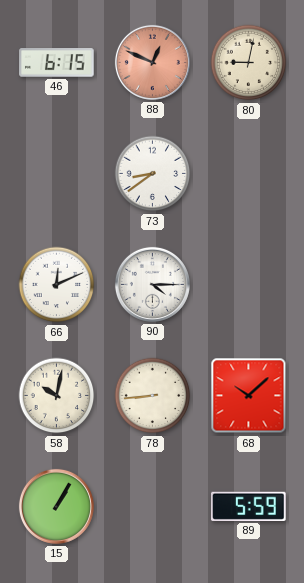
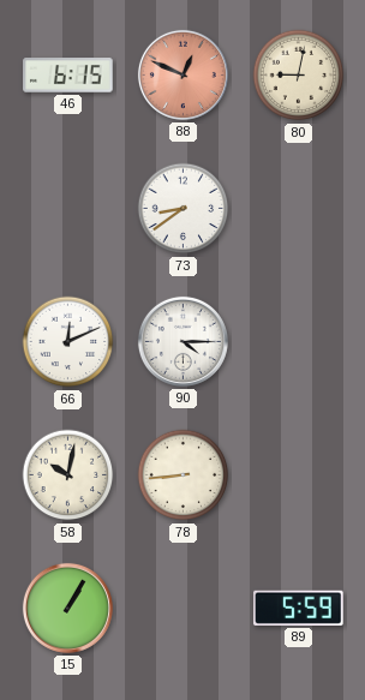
68: 10:08 -> none (249, 396)
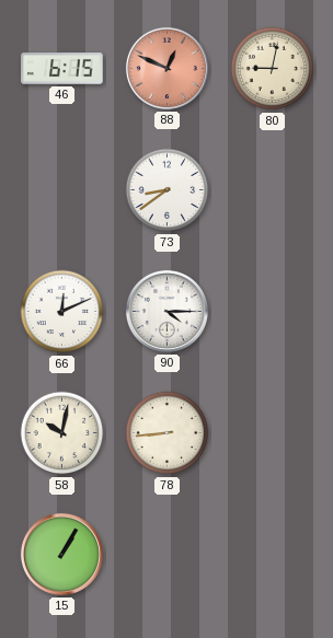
89: 5:59 -> none (299, 608)
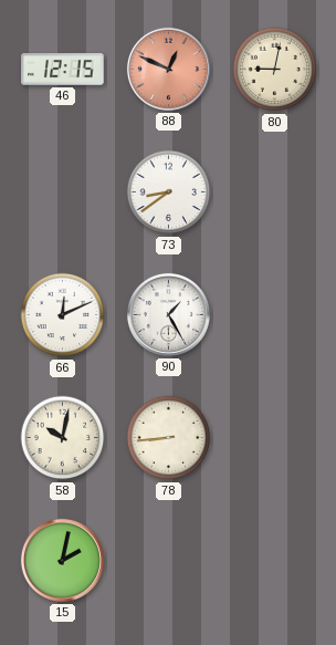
46: 6:15 -> 12:15 (63, 70)
90: 4:15 -> 1:25 (168, 314)
15: 1:05 -> 2:02 (62, 560)
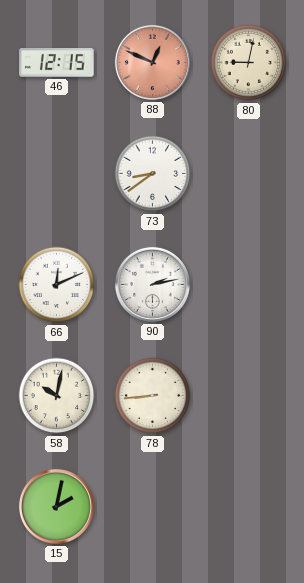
90: 1:25 -> 2:13 (152, 284)
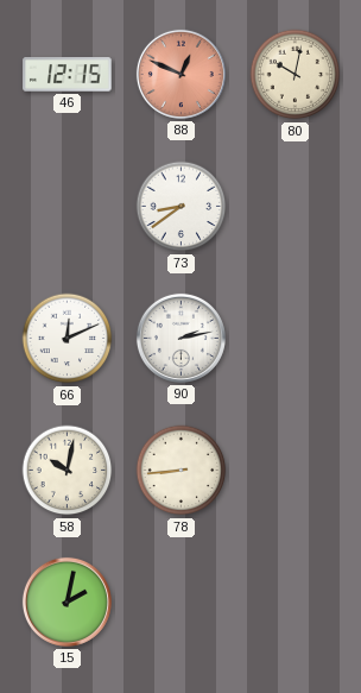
80: 9:02 -> 10:02 (296, 75)
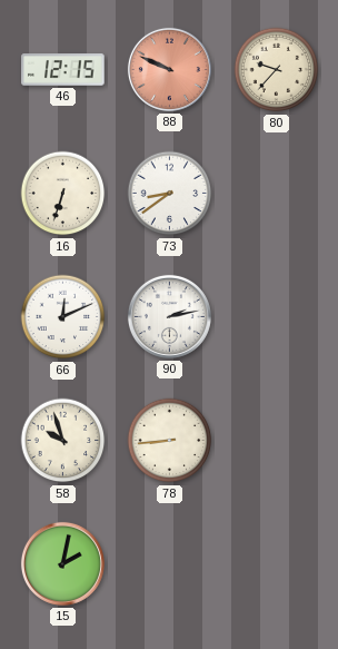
88: 12:49 -> 9:49 (169, 69)
80: 10:02 -> 9:37 (277, 70)
16: none -> 6:33 (63, 194)
58: 10:02 -> 9:57 (63, 441)
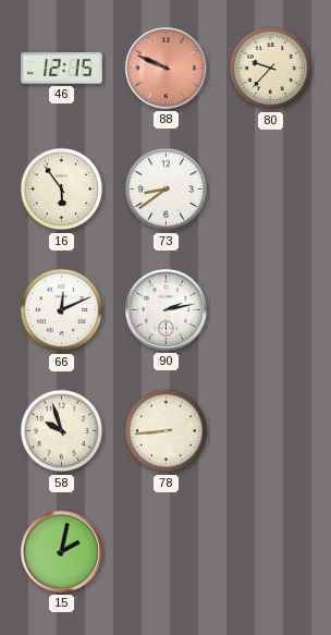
16: 6:33 -> 5:54 (62, 190)
